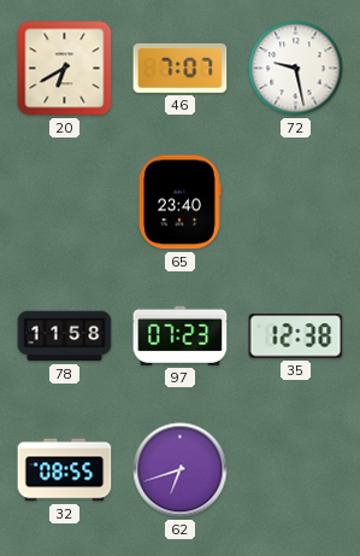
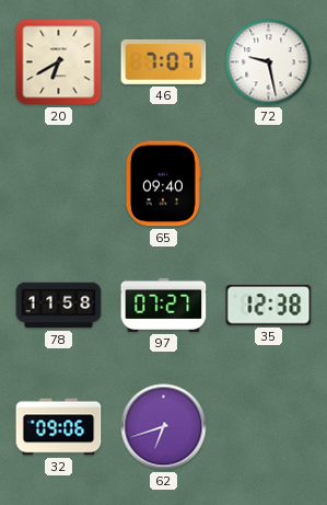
65: 23:40 -> 09:40 (163, 184)
97: 07:23 -> 07:27 (164, 305)
32: 08:55 -> 09:06 (59, 427)
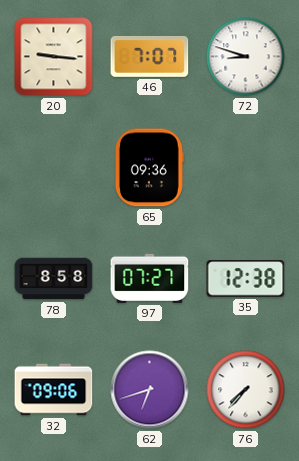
20: 6:40 -> 9:16 (54, 57)
72: 9:28 -> 8:48 (246, 57)
65: 09:40 -> 09:36 (149, 168)
78: 11:58 -> 8:58 (54, 279)
76: none -> 7:37 (246, 390)
